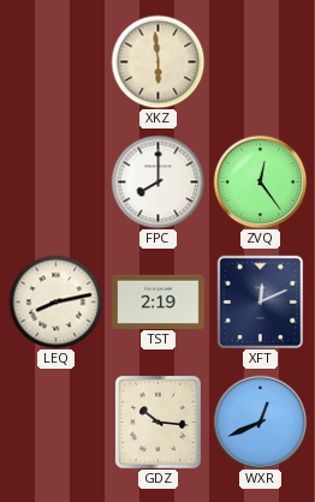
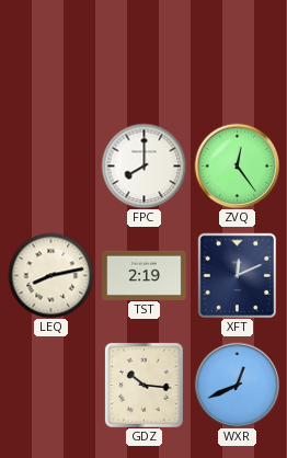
XKZ: 5:59 -> none (157, 61)
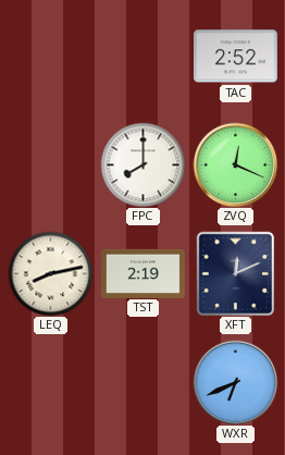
TAC: none -> 2:52 (236, 57)
ZVQ: 12:24 -> 12:19 (235, 164)
GDZ: 10:16 -> none (143, 385)
WXR: 12:41 -> 6:41 (235, 382)
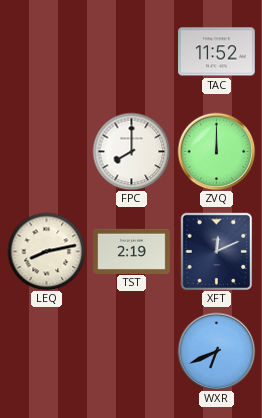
TAC: 2:52 -> 11:52 (217, 52)
ZVQ: 12:19 -> 12:00 (216, 151)
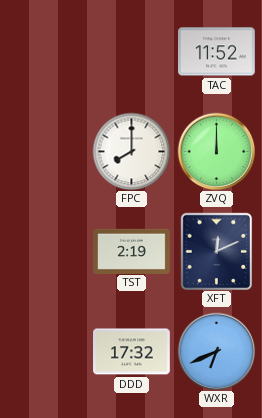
LEQ: 8:13 -> none (46, 251)
DDD: none -> 17:32 (132, 352)
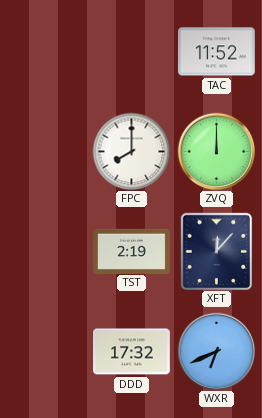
XFT: 12:11 -> 12:07 (217, 251)
